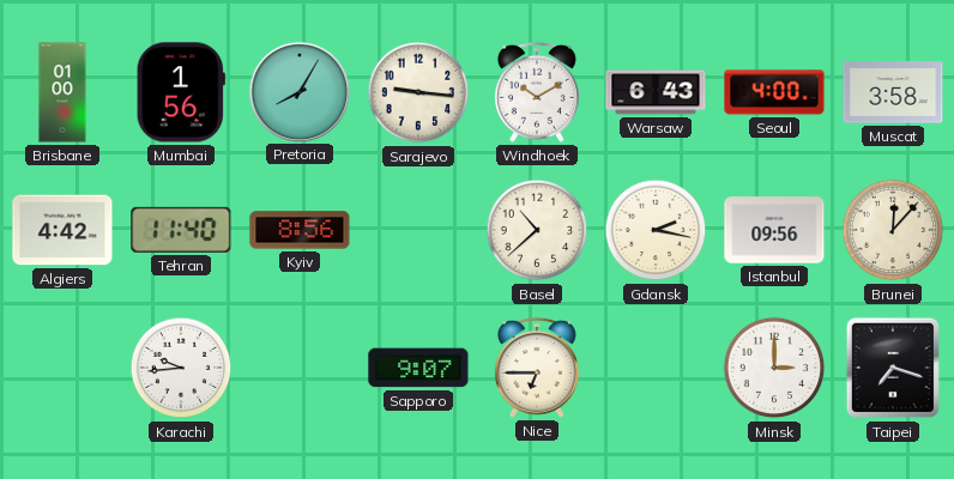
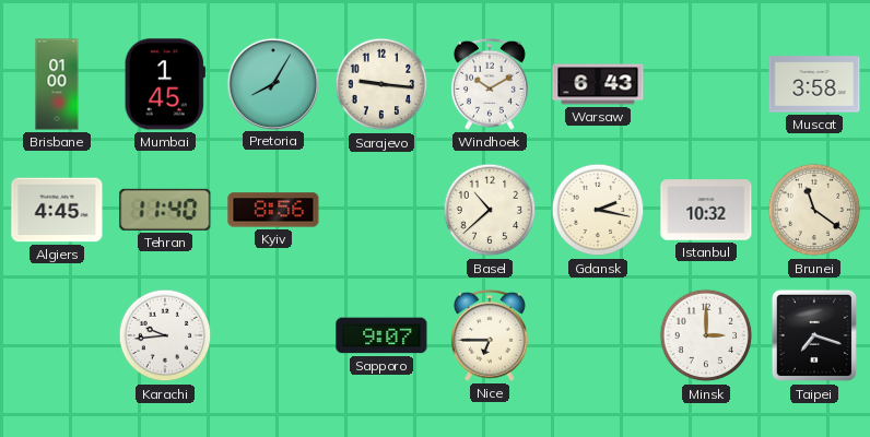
Mumbai: 1:56 -> 1:45 (165, 84)
Seoul: 4:00 -> none (774, 92)
Algiers: 4:42 -> 4:45 (57, 210)
Istanbul: 09:56 -> 10:32 (706, 210)
Brunei: 12:07 -> 11:21 (814, 210)
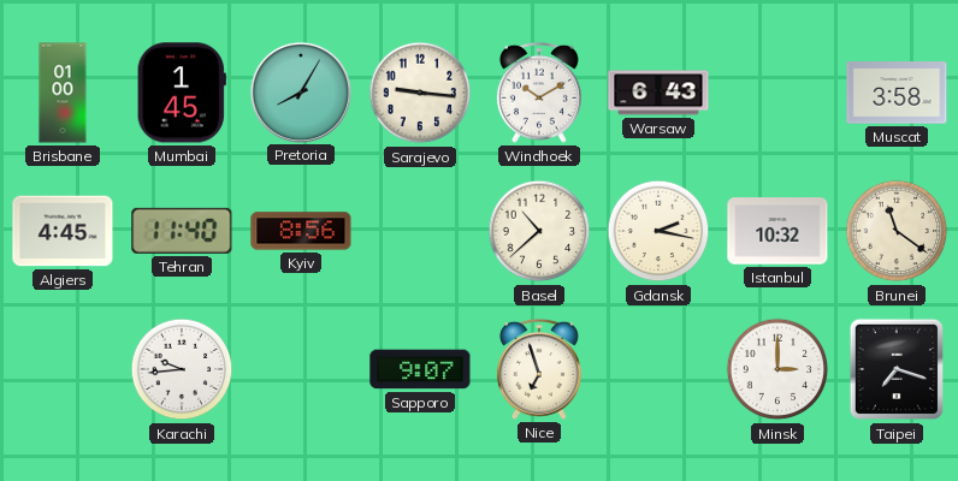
Nice: 6:45 -> 6:57 (539, 369)
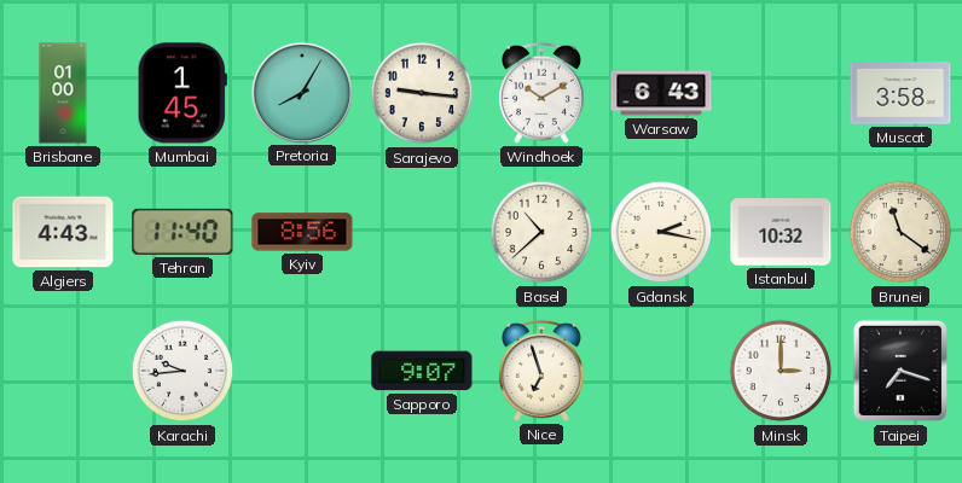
Algiers: 4:45 -> 4:43 (63, 232)
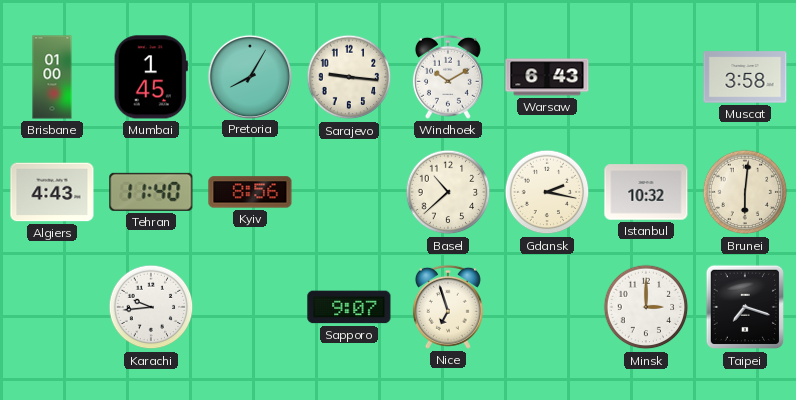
Brunei: 11:21 -> 6:01 (745, 192)
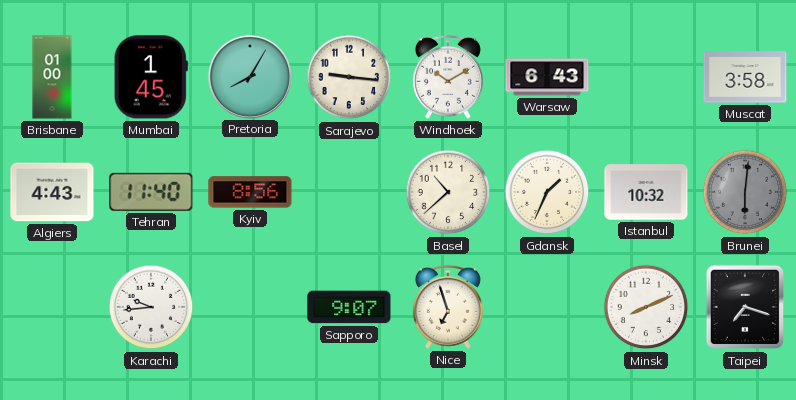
Gdansk: 2:17 -> 1:34 (547, 192)
Brunei dial: cream -> grey (745, 192)
Minsk: 3:00 -> 8:11 (646, 307)
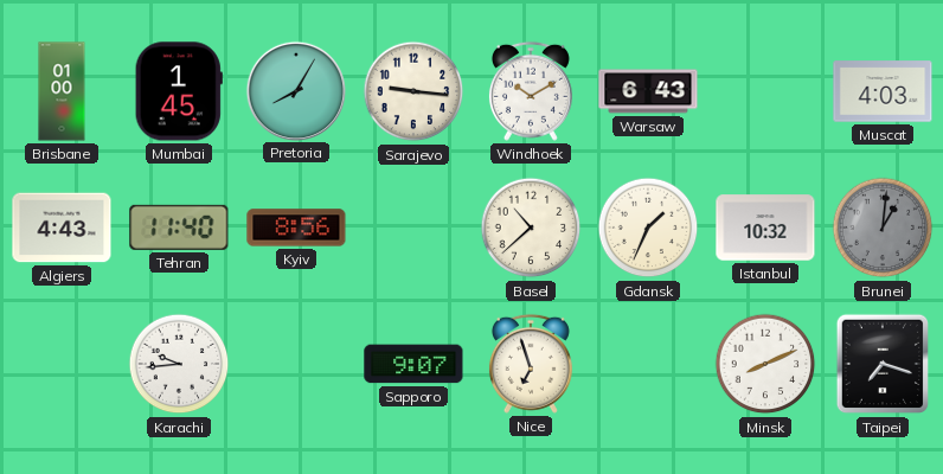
Muscat: 3:58 -> 4:03 (883, 91)
Brunei: 6:01 -> 1:01 (883, 228)
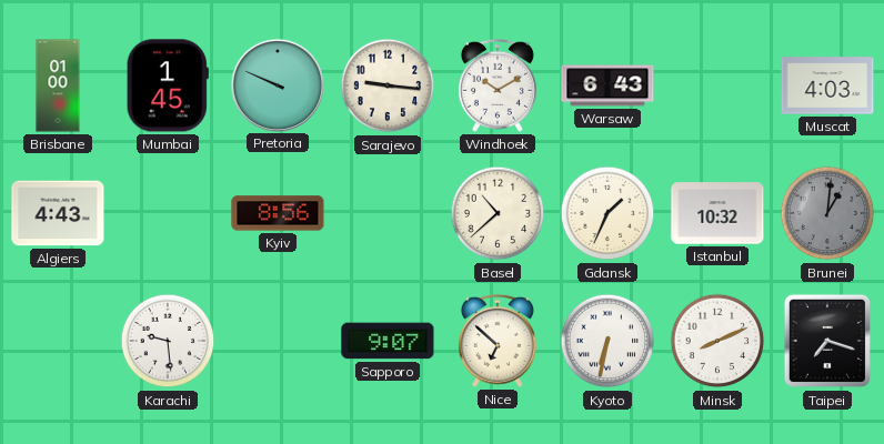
Pretoria: 8:05 -> 9:49 (277, 84)
Tehran: 11:40 -> none (179, 228)
Karachi: 9:44 -> 9:29 (168, 341)
Nice: 6:57 -> 6:52 (498, 341)
Kyoto: none -> 6:32 (607, 341)
